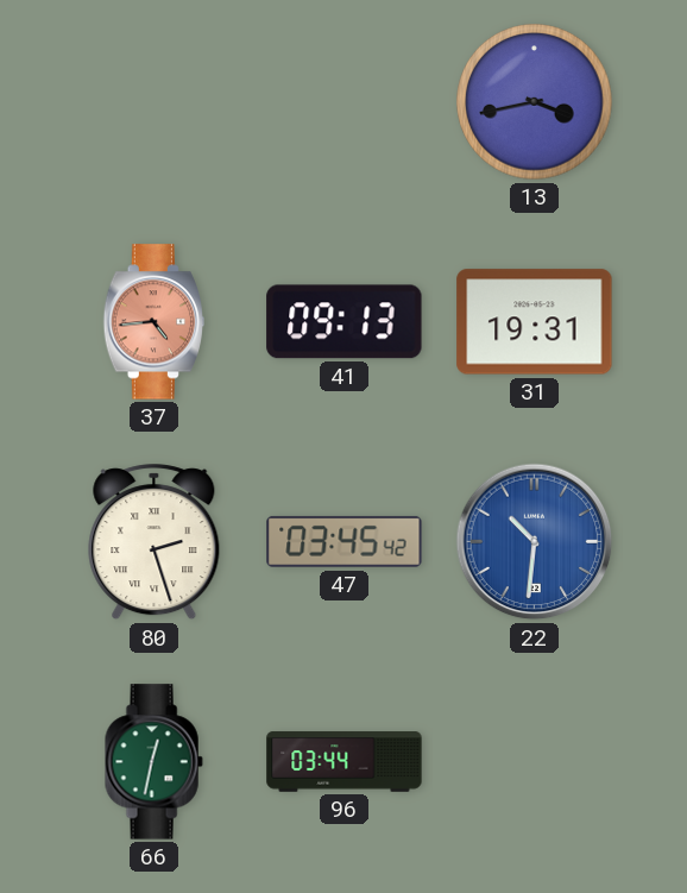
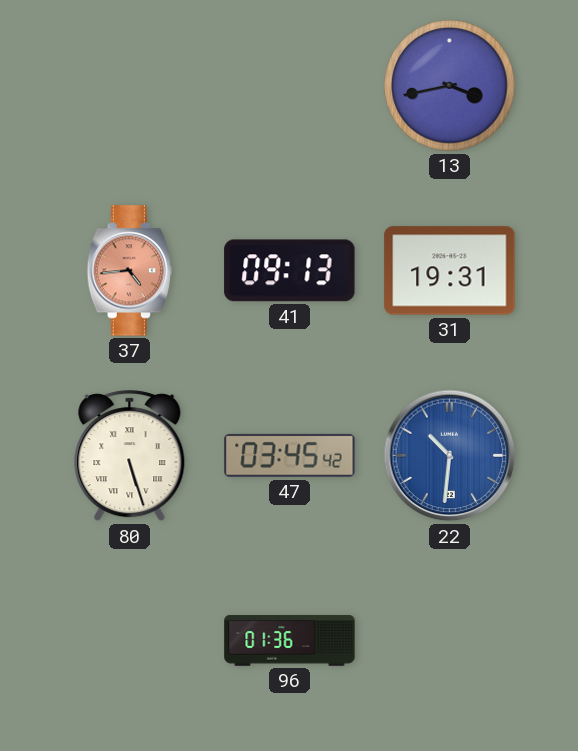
80: 2:27 -> 5:27 (130, 456)
66: 12:32 -> none (153, 762)
96: 03:44 -> 01:36 (290, 641)
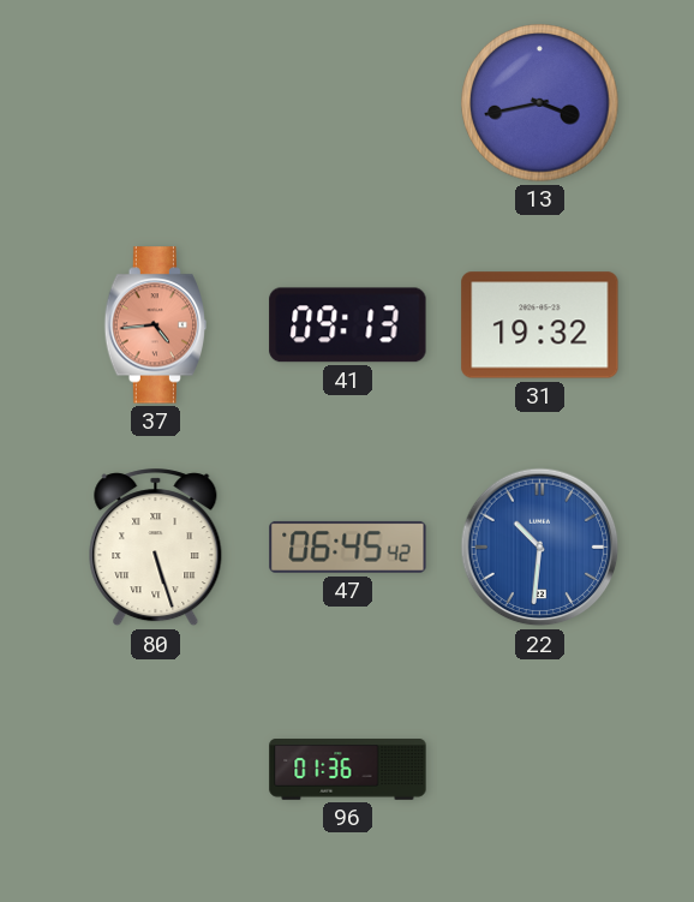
31: 19:31 -> 19:32 (540, 325)
47: 03:45 -> 06:45 (348, 546)
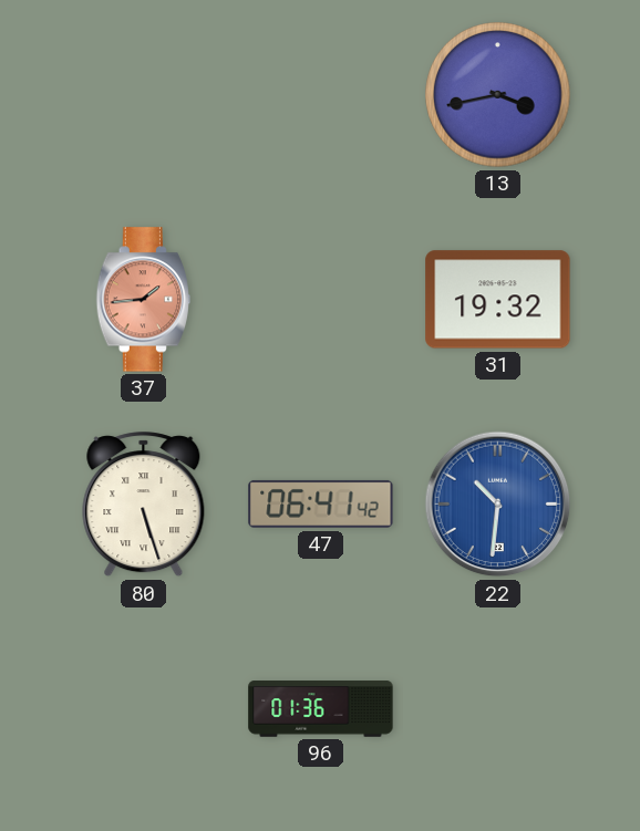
37: 4:44 -> 1:44 (143, 300)
41: 09:13 -> none (348, 325)
47: 06:45 -> 06:41 (321, 503)
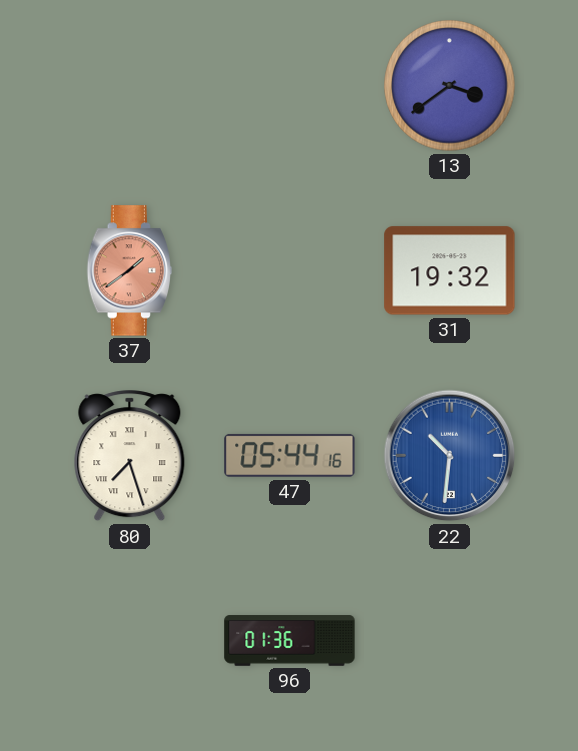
13: 3:43 -> 3:39 (450, 86)
37: 1:44 -> 1:39 (129, 271)
80: 5:27 -> 7:27 (130, 456)
47: 06:41 -> 05:44 (290, 455)
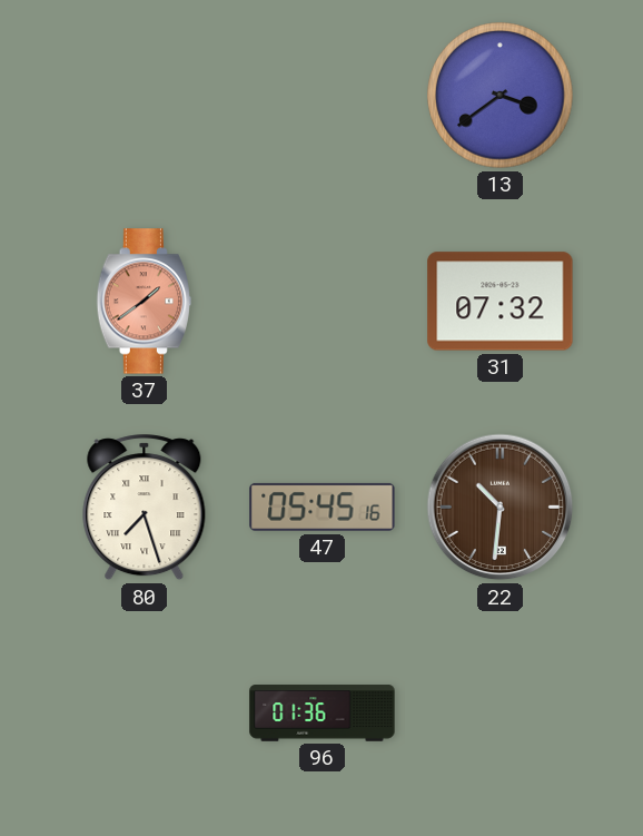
31: 19:32 -> 07:32 (501, 302)
47: 05:44 -> 05:45 (323, 506)
22 dial: blue -> brown (501, 508)
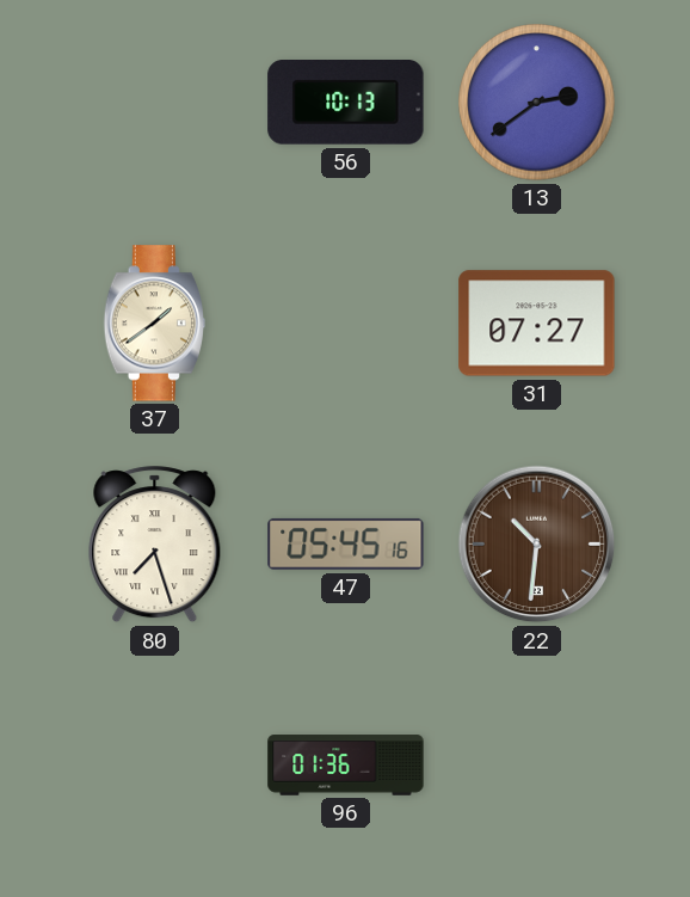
56: none -> 10:13 (346, 103)
13: 3:39 -> 2:39 (537, 103)
37 dial: salmon -> cream (154, 324)
31: 07:32 -> 07:27 (537, 324)
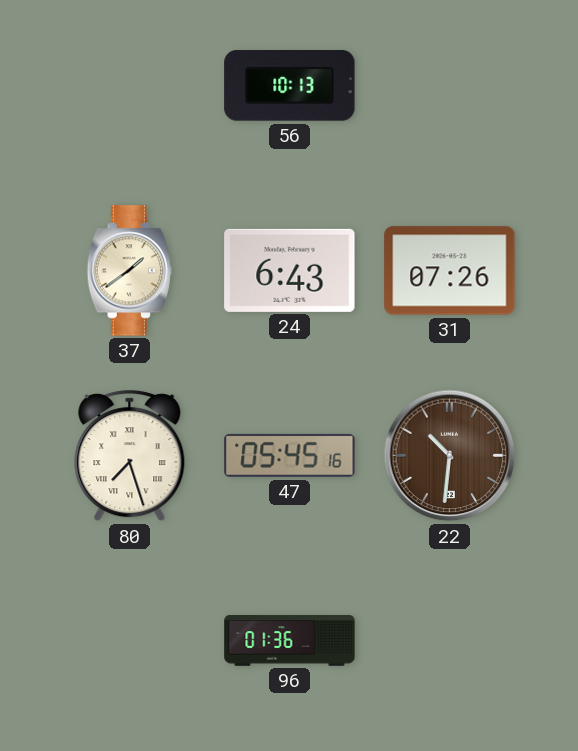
13: 2:39 -> none (537, 103)
24: none -> 6:43 (290, 270)
31: 07:27 -> 07:26 (450, 271)
